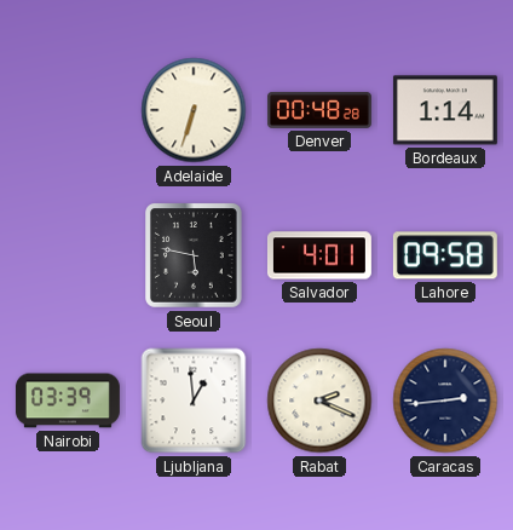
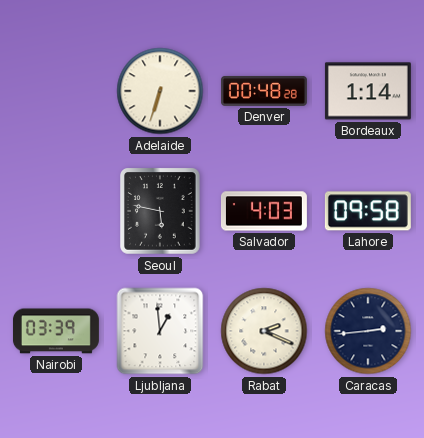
Salvador: 4:01 -> 4:03 (264, 211)
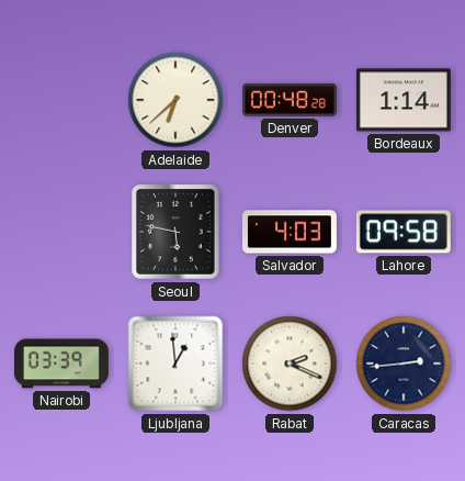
Adelaide: 6:33 -> 6:38 (175, 100)
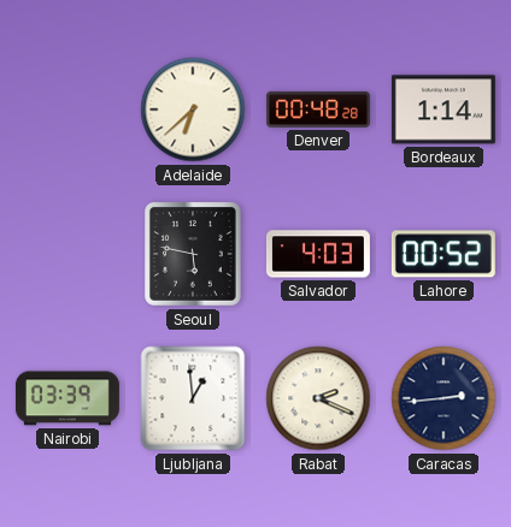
Lahore: 09:58 -> 00:52 (444, 254)
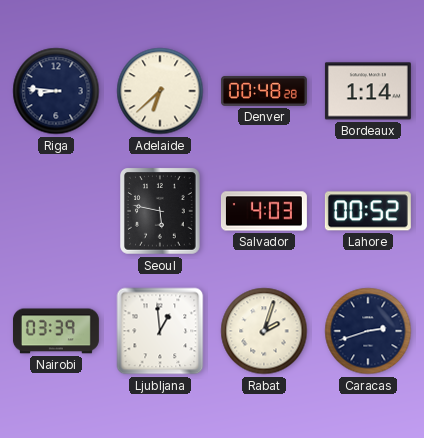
Riga: none -> 8:46 (56, 91)
Rabat: 2:19 -> 2:03 (264, 331)
Caracas: 2:44 -> 2:42 (368, 331)
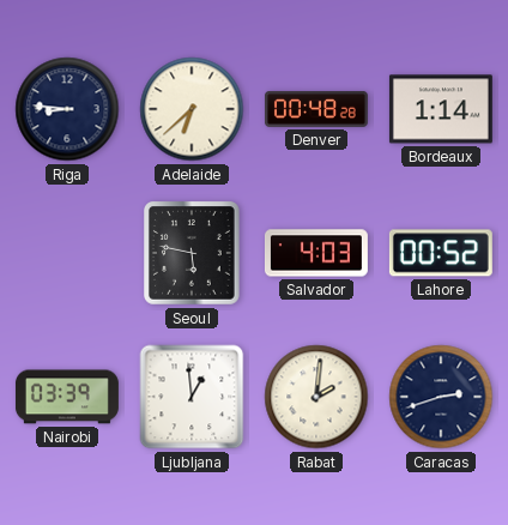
Rabat: 2:03 -> 2:01 (316, 397)
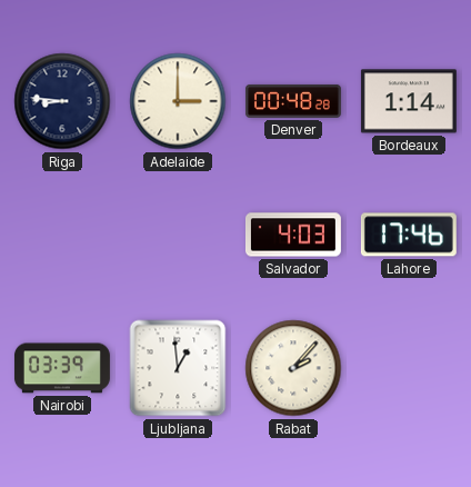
Adelaide: 6:38 -> 3:00 (178, 101)
Seoul: 5:47 -> none (193, 254)
Lahore: 00:52 -> 17:46 (409, 235)
Rabat: 2:01 -> 2:07 (293, 368)
Caracas: 2:42 -> none (441, 397)
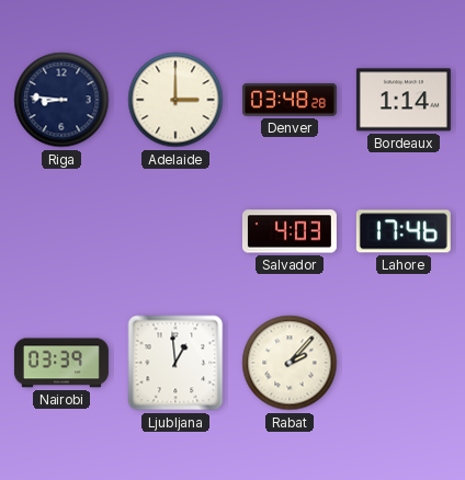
Denver: 00:48 -> 03:48 (290, 100)
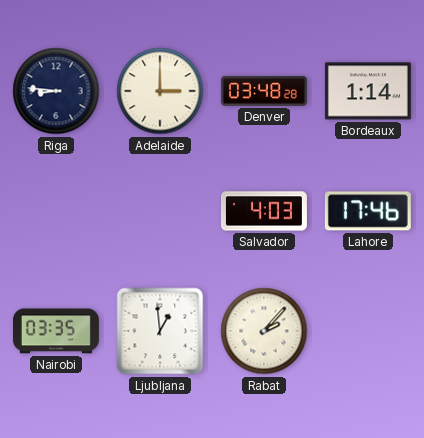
Nairobi: 03:39 -> 03:35 (56, 331)
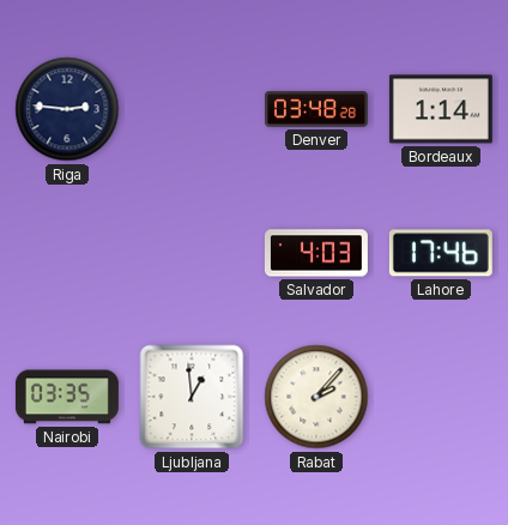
Riga: 8:46 -> 2:46 (67, 109)
Adelaide: 3:00 -> none (160, 91)
